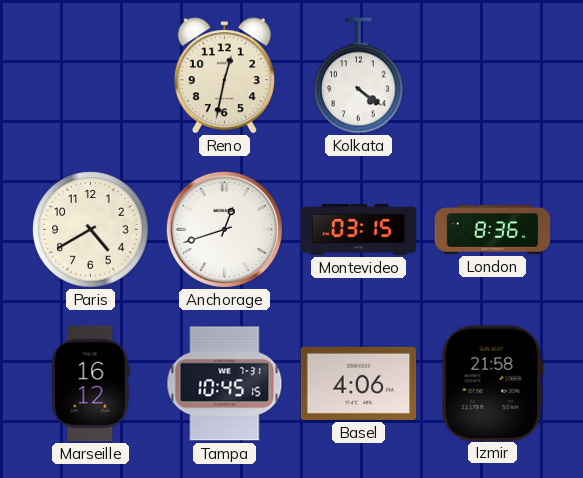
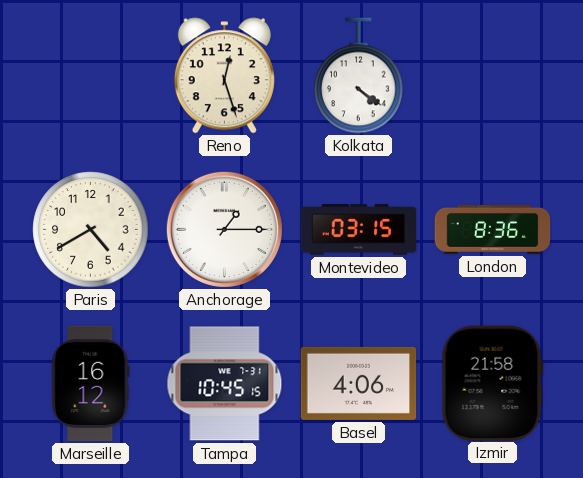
Reno: 12:32 -> 12:27 (224, 76)
Anchorage: 12:42 -> 1:15 (224, 229)
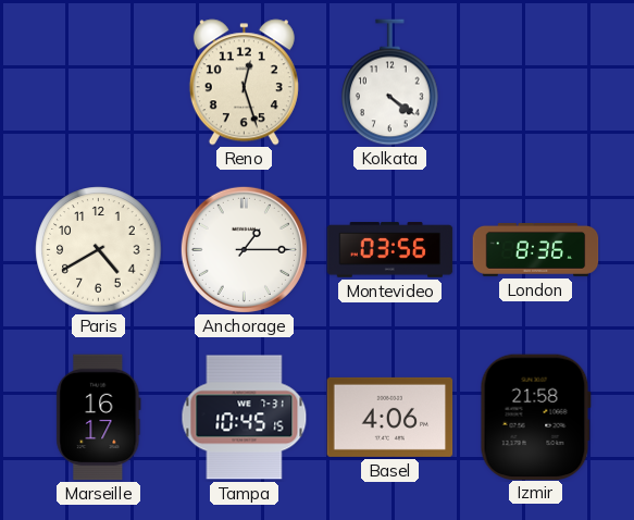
Montevideo: 03:15 -> 03:56 (390, 250)
Marseille: 16:12 -> 16:17 (99, 418)
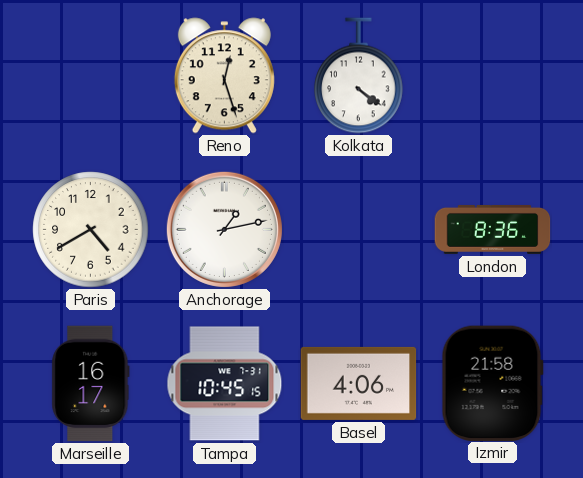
Anchorage: 1:15 -> 1:13 (224, 229)
Montevideo: 03:56 -> none (390, 250)
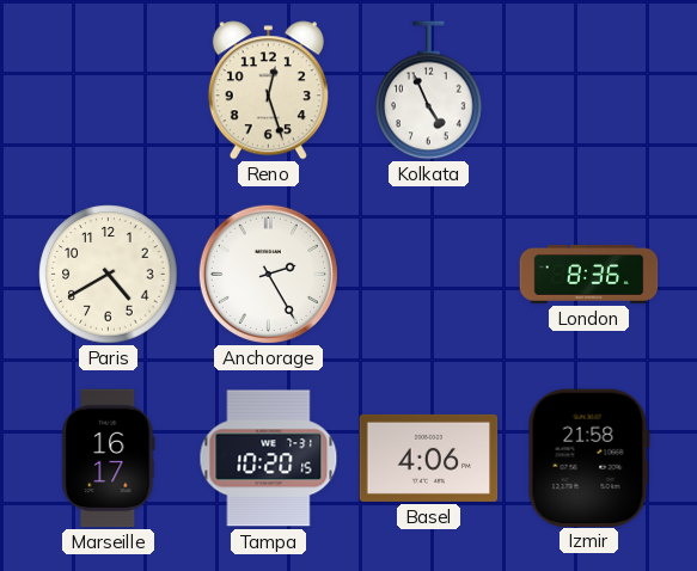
Kolkata: 4:21 -> 4:56 (429, 91)
Anchorage: 1:13 -> 2:25 (268, 274)
Tampa: 10:45 -> 10:20 (269, 459)
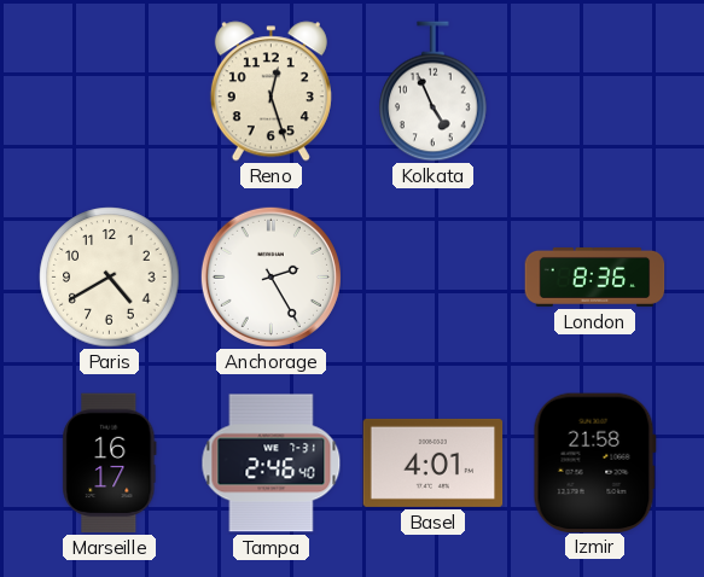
Tampa: 10:20 -> 2:46 (272, 464)
Basel: 4:06 -> 4:01 (434, 462)
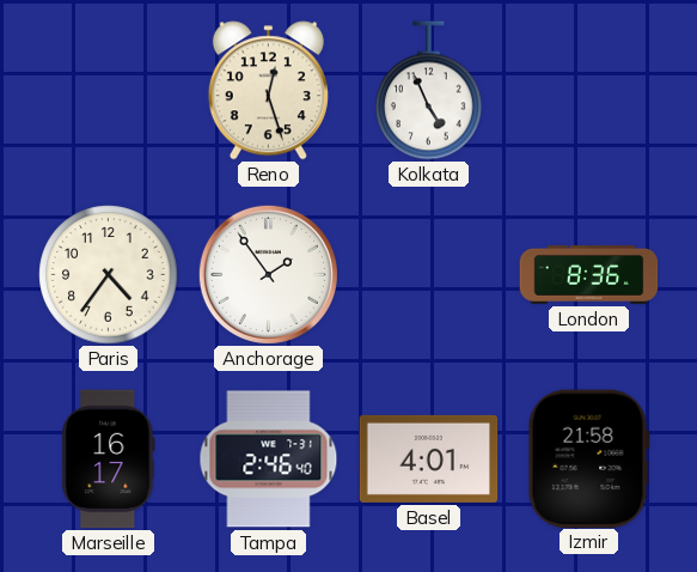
Paris: 4:40 -> 4:36 (109, 275)
Anchorage: 2:25 -> 1:54 (268, 274)
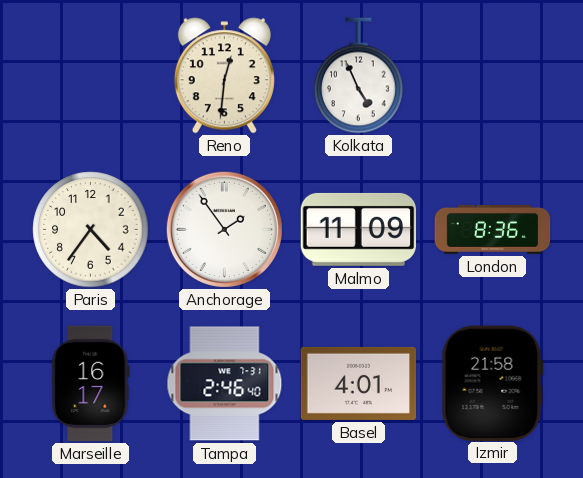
Reno: 12:27 -> 12:31 (224, 76)
Malmo: none -> 11:09 (359, 229)
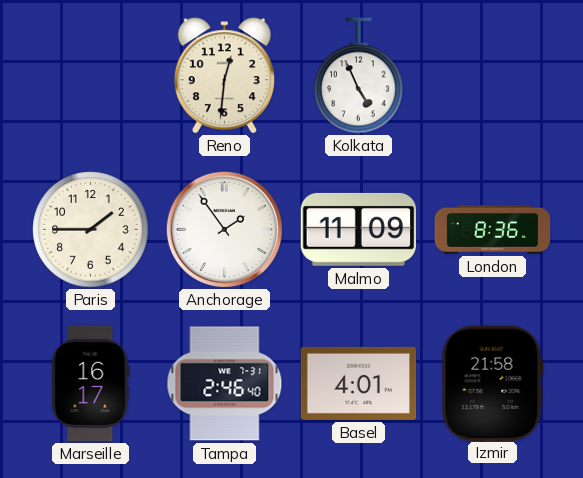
Paris: 4:36 -> 1:45 (91, 230)
